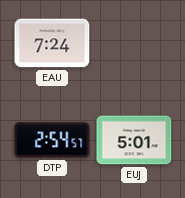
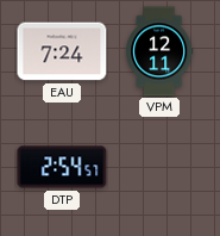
VPM: none -> 12:11 (159, 51)
EUJ: 5:01 -> none (134, 140)
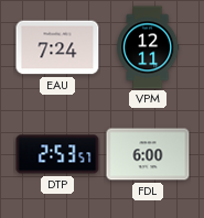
DTP: 2:54 -> 2:53 (57, 154)
FDL: none -> 6:00 (148, 154)
